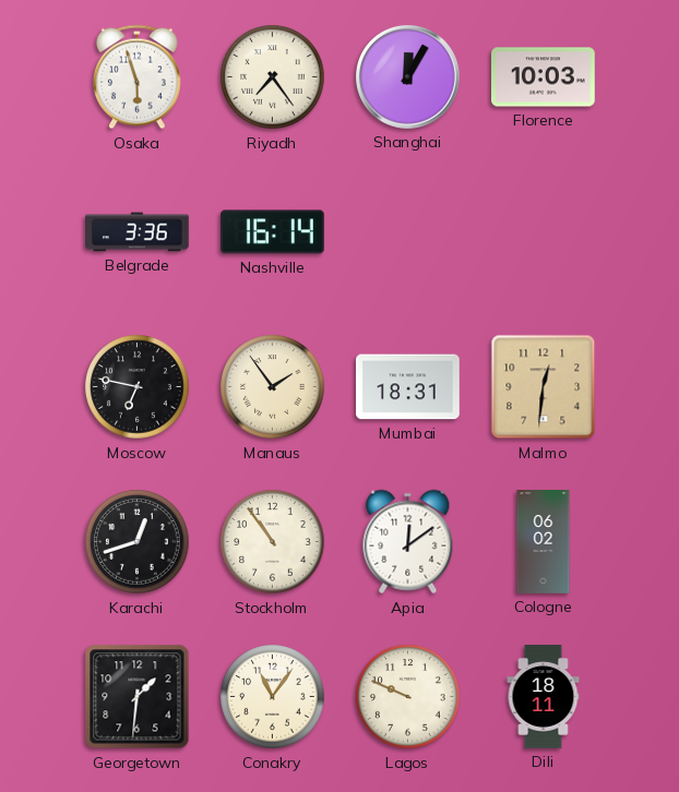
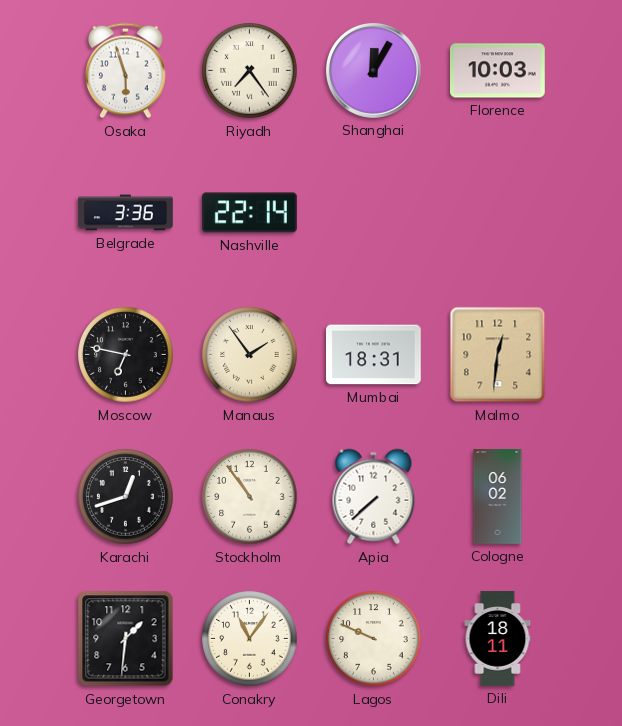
Nashville: 16:14 -> 22:14 (250, 213)
Apia: 12:09 -> 7:38 (374, 497)
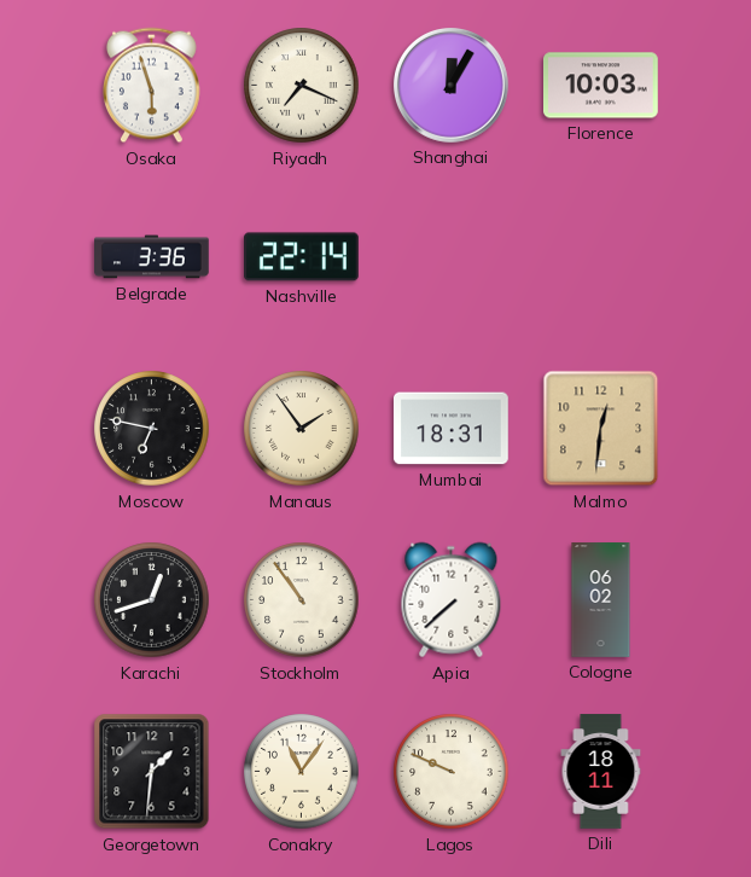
Riyadh: 7:24 -> 7:19 (302, 86)
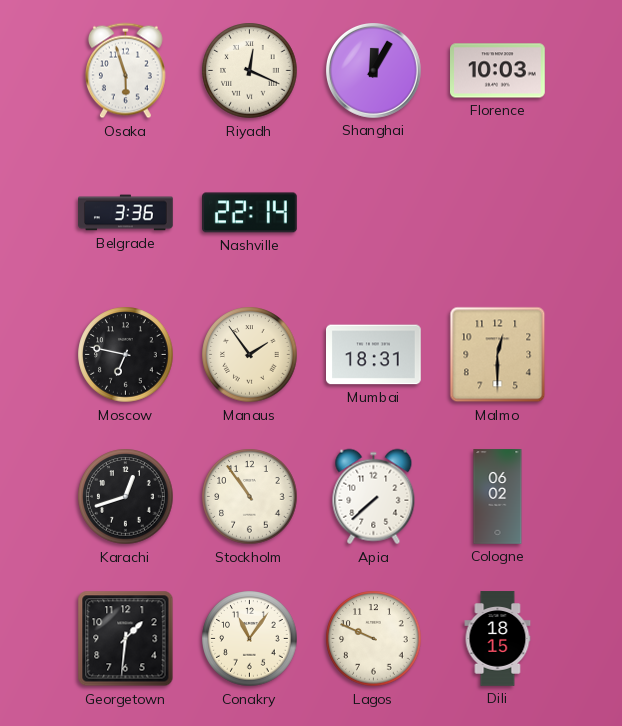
Riyadh: 7:19 -> 12:19 (250, 71)
Malmo: 12:31 -> 12:30 (498, 355)
Dili: 18:11 -> 18:15 (498, 639)
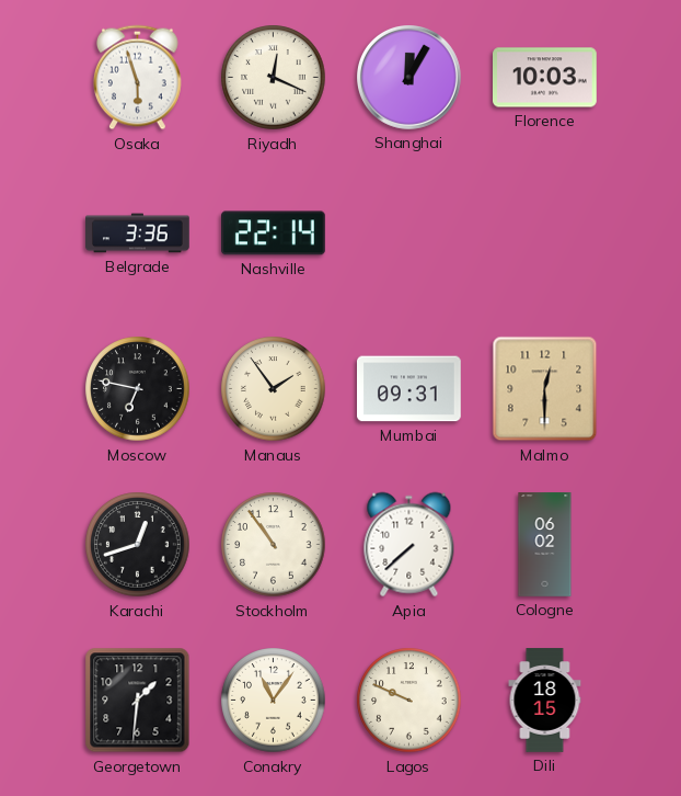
Mumbai: 18:31 -> 09:31 (409, 389)
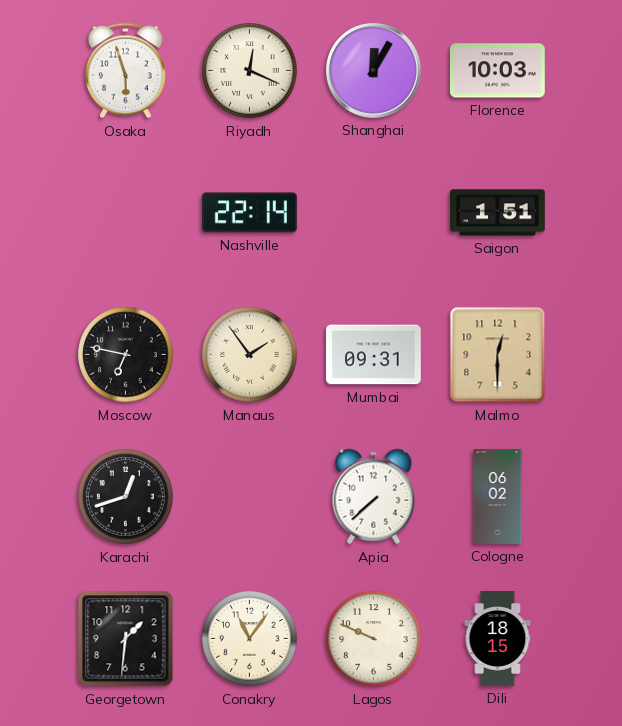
Belgrade: 3:36 -> none (138, 234)
Saigon: none -> 1:51 (498, 213)
Stockholm: 10:54 -> none (274, 545)
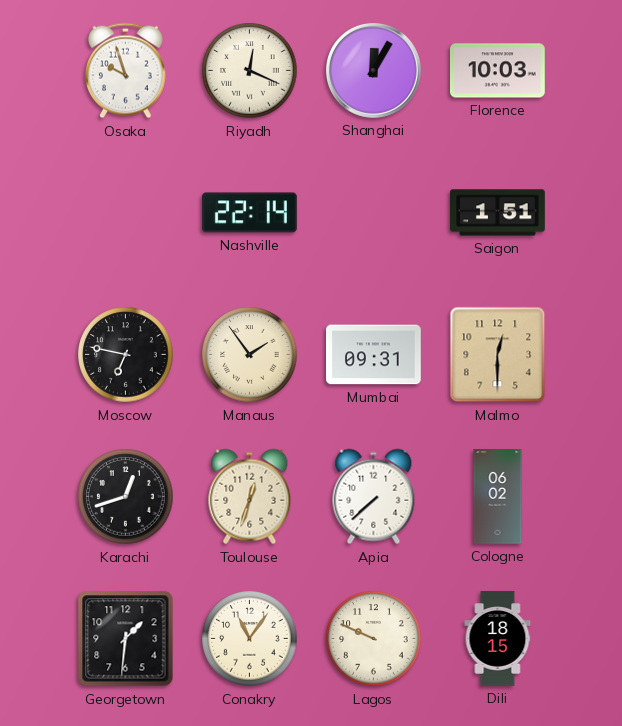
Osaka: 5:57 -> 9:57 (125, 71)
Toulouse: none -> 12:33 (250, 497)
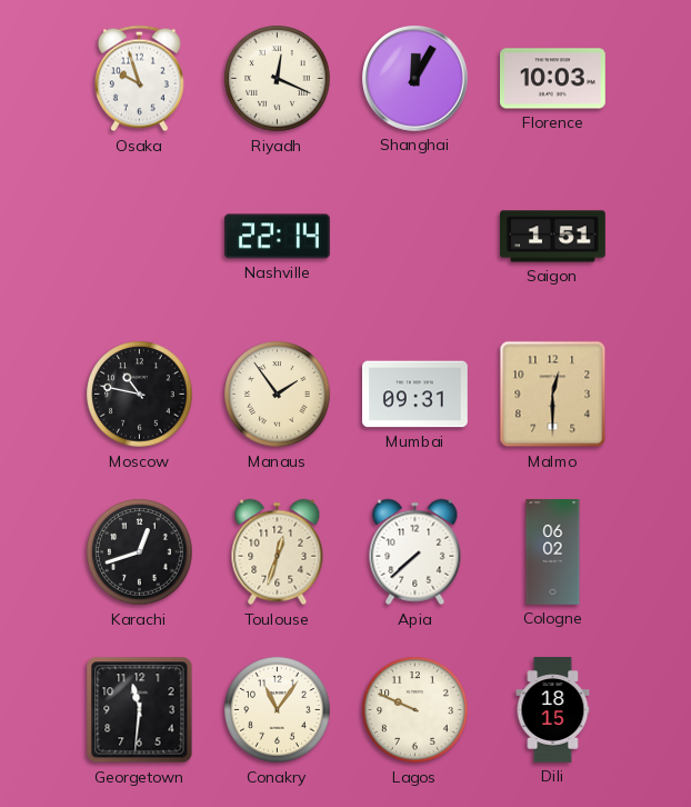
Moscow: 6:47 -> 10:47 (140, 395)
Georgetown: 1:31 -> 11:31 (140, 710)
